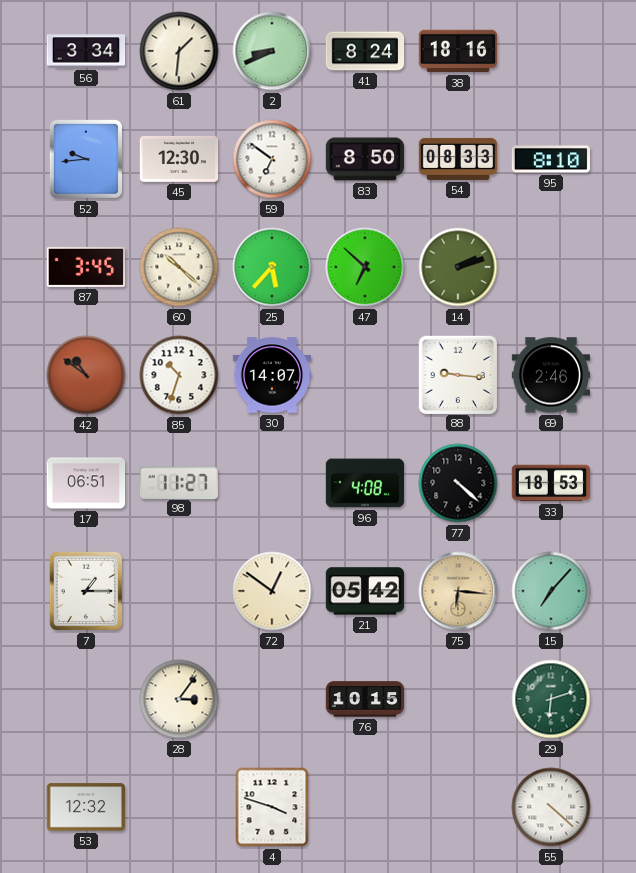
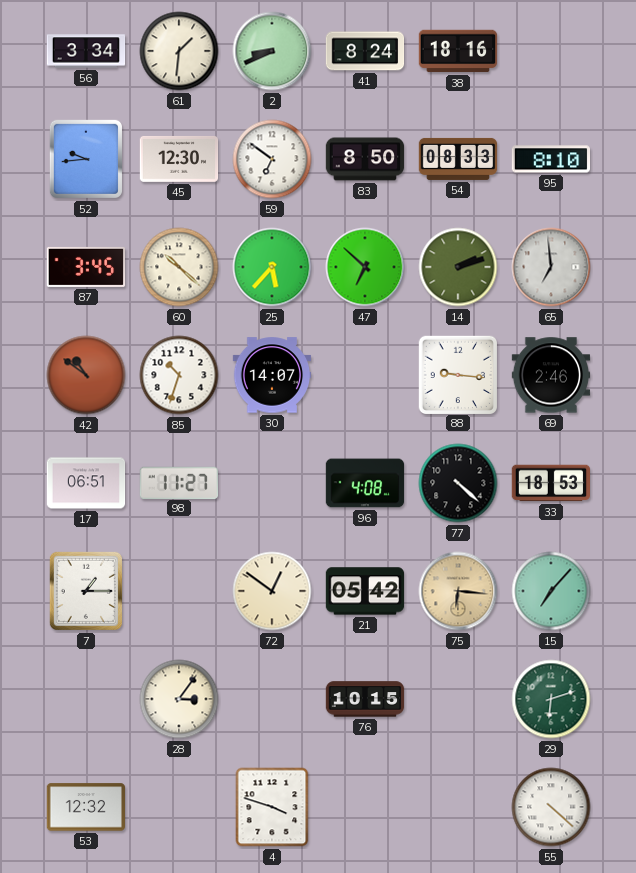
65: none -> 6:59 (551, 267)
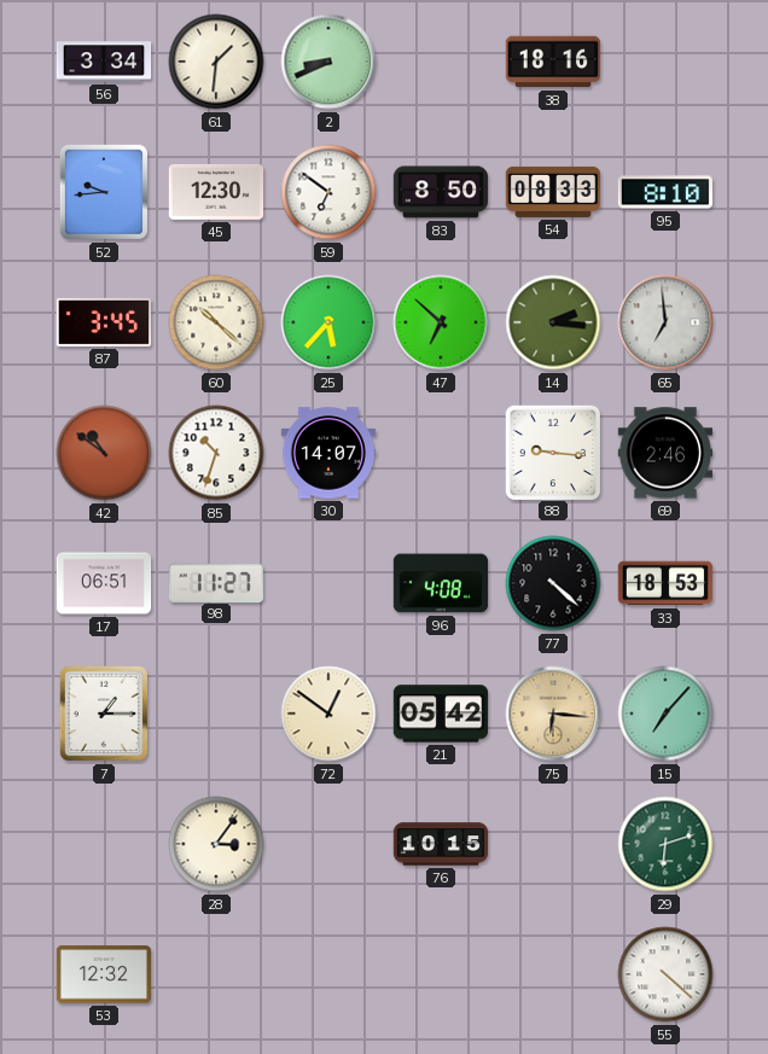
41: 8:24 -> none (365, 51)
14: 2:12 -> 2:16 (553, 322)
4: 3:48 -> none (272, 807)
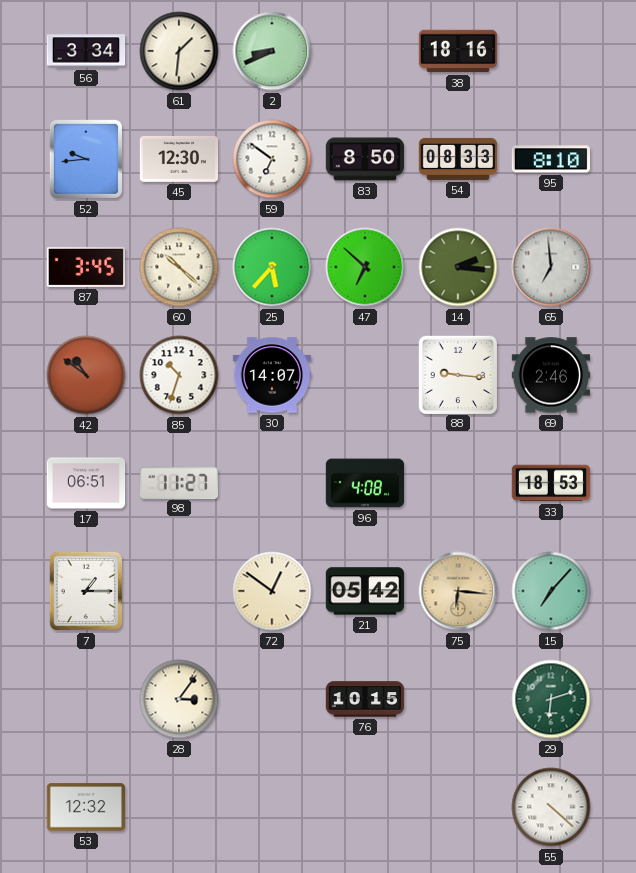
77: 4:22 -> none (553, 583)
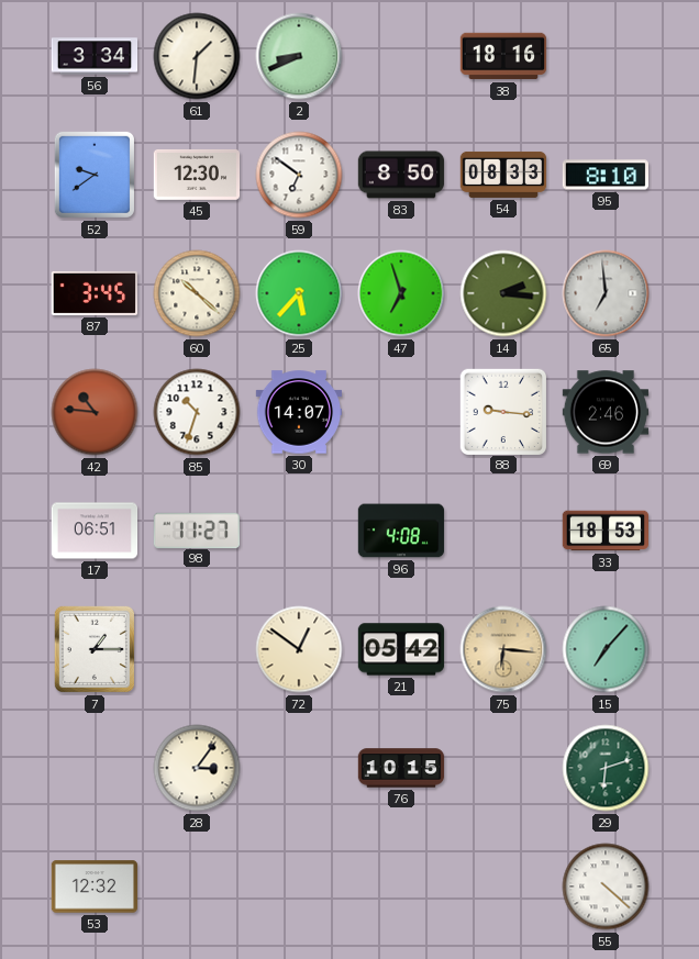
52: 9:44 -> 9:39 (95, 175)
47: 6:52 -> 6:57 (401, 293)
42: 10:51 -> 10:46 (95, 412)
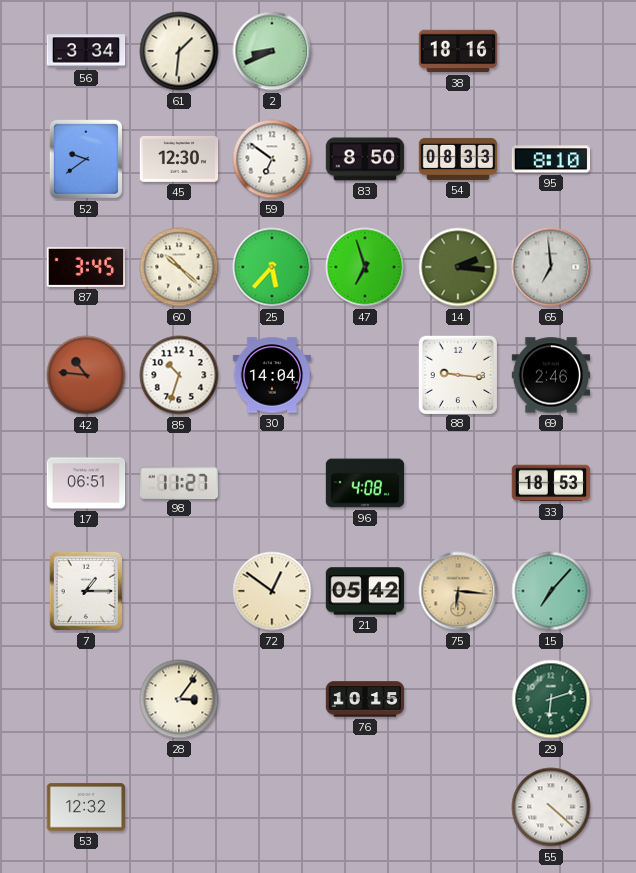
30: 14:07 -> 14:04 (272, 375)
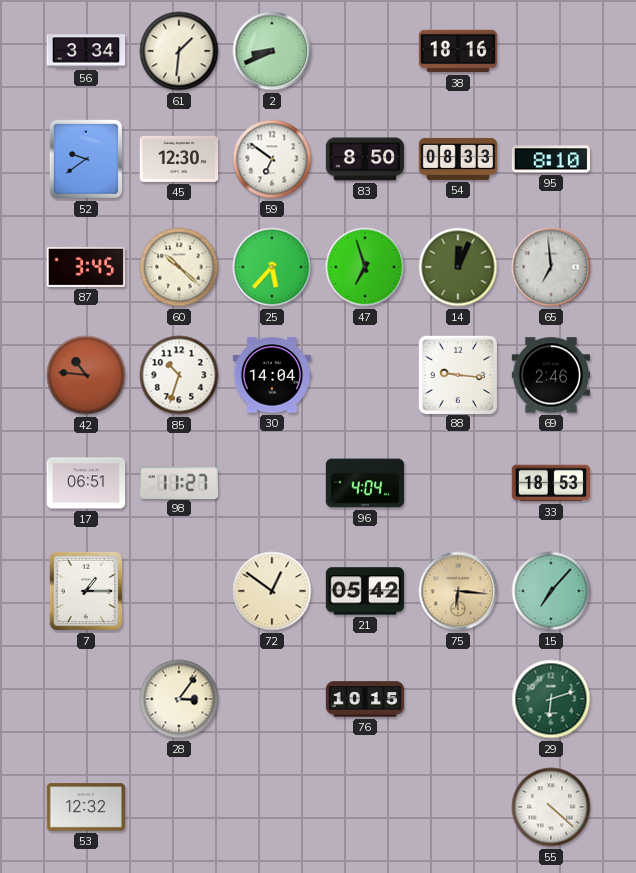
14: 2:16 -> 12:04 (458, 267)
96: 4:08 -> 4:04 (365, 483)
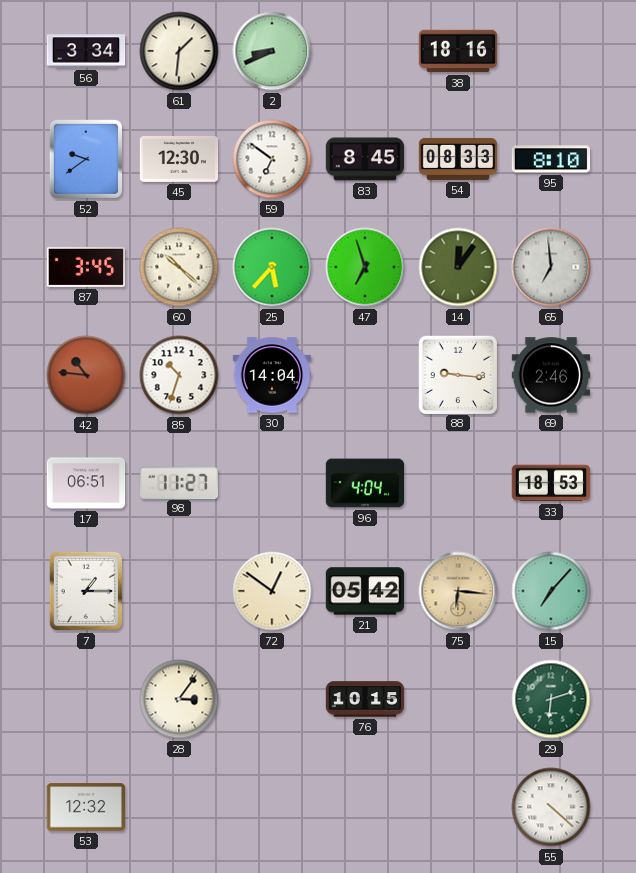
83: 8:50 -> 8:45 (365, 159)
14: 12:04 -> 12:06 (458, 267)
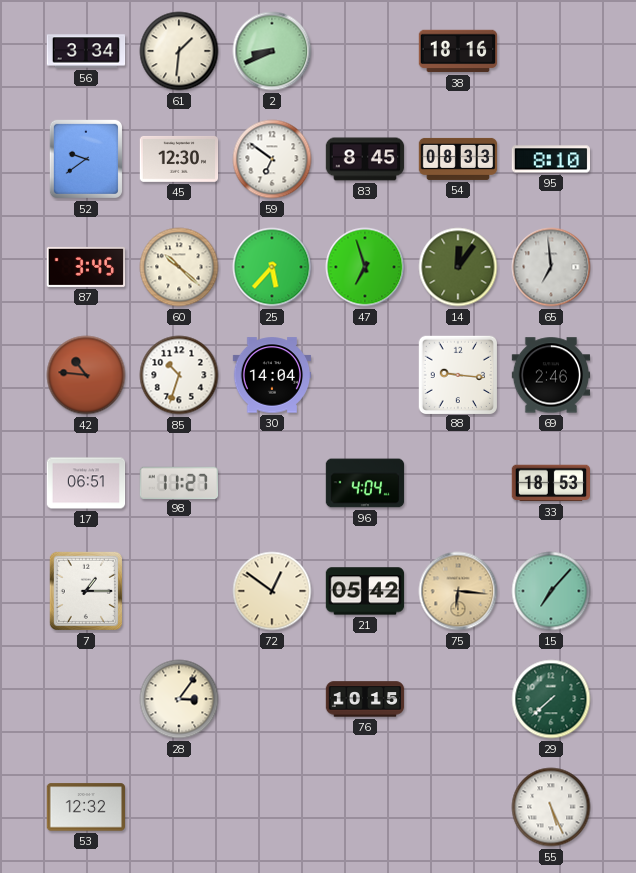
29: 6:12 -> 7:38 (551, 699)
55: 4:22 -> 5:26 (551, 807)
